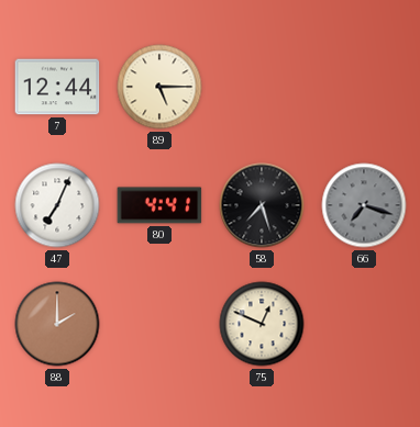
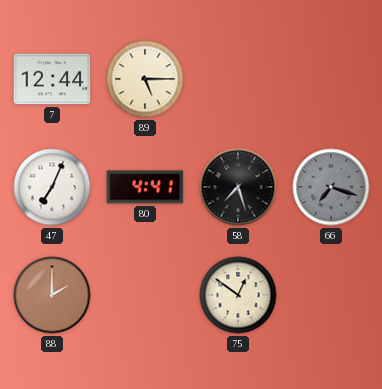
75: 12:49 -> 12:51 (238, 295)
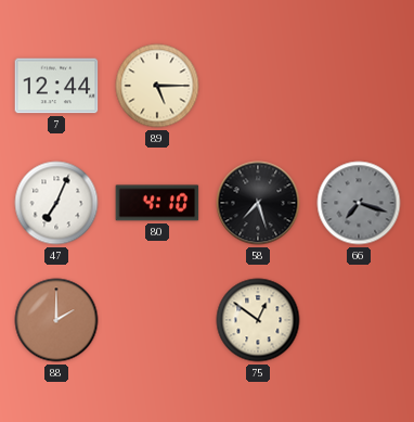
80: 4:41 -> 4:10 (157, 203)
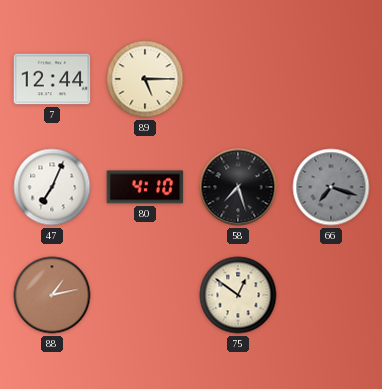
88: 2:00 -> 1:13 (52, 295)
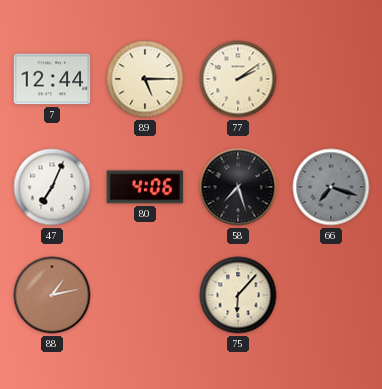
77: none -> 2:09 (238, 79)
80: 4:10 -> 4:06 (145, 187)
75: 12:51 -> 6:07 (238, 295)
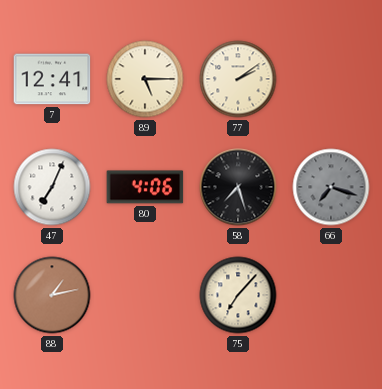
7: 12:44 -> 12:41 (52, 79)
75: 6:07 -> 7:07 (238, 295)
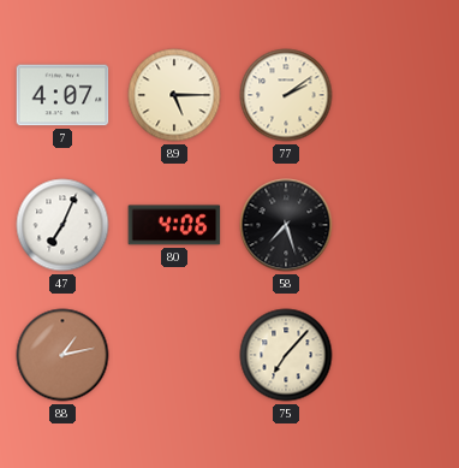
7: 12:41 -> 4:07 (62, 95)
66: 7:18 -> none (331, 187)
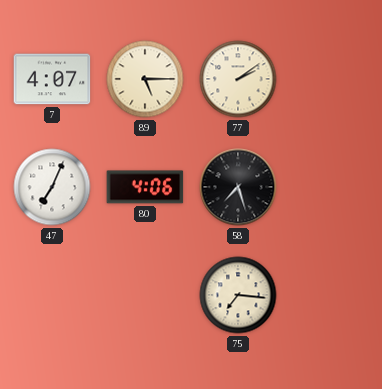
88: 1:13 -> none (62, 355)
75: 7:07 -> 7:16 (238, 295)
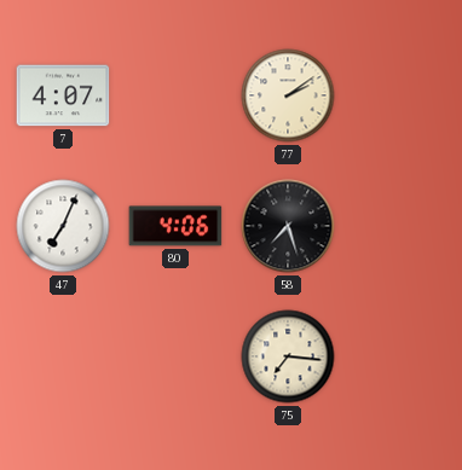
89: 5:15 -> none (145, 79)
